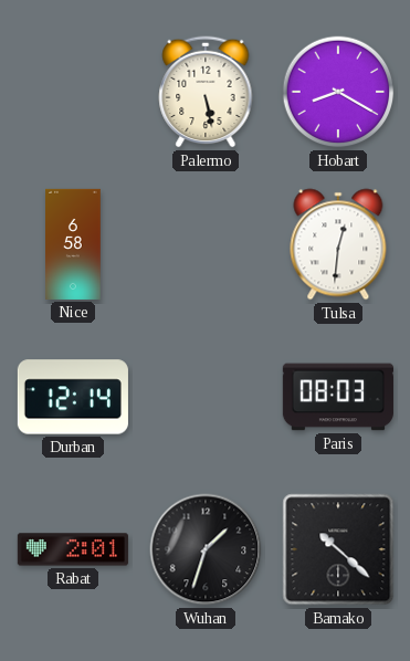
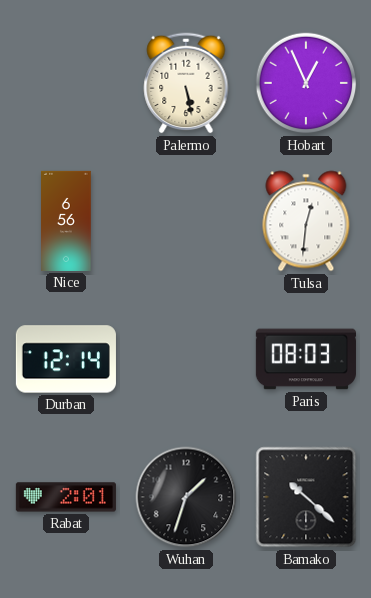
Hobart: 8:20 -> 12:56 (306, 83)
Nice: 6:58 -> 6:56 (66, 221)
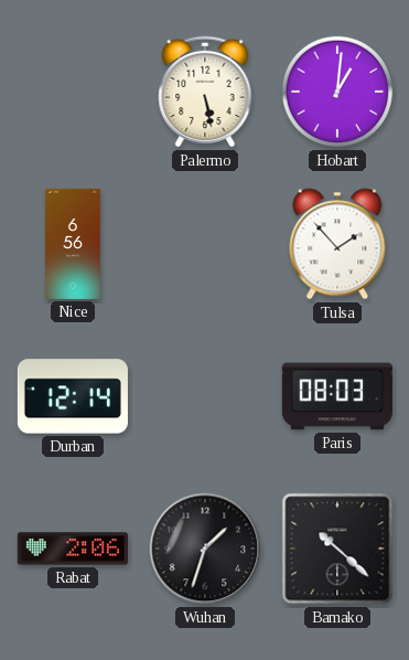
Hobart: 12:56 -> 1:01 (337, 92)
Tulsa: 12:31 -> 1:53 (337, 244)
Rabat: 2:01 -> 2:06 (73, 549)
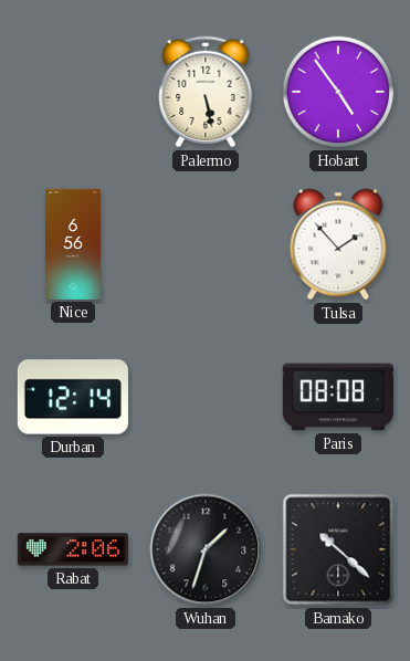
Hobart: 1:01 -> 4:54 (338, 92)
Paris: 08:03 -> 08:08 (338, 397)
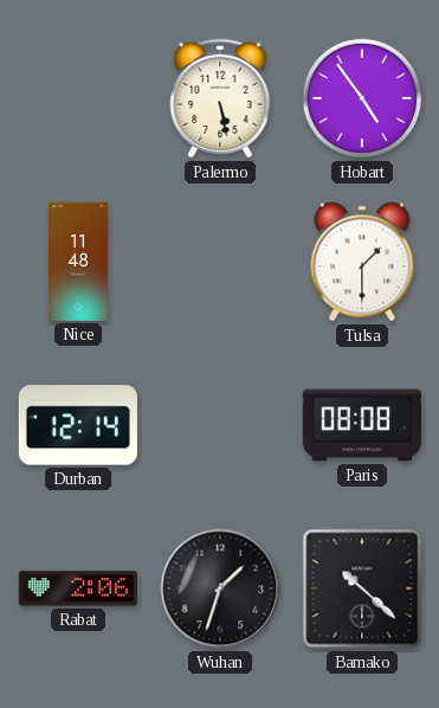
Nice: 6:56 -> 11:48 (78, 262)
Tulsa: 1:53 -> 1:30 (362, 262)
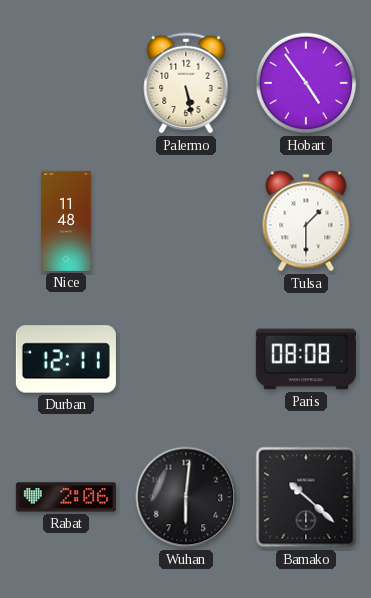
Durban: 12:14 -> 12:11 (66, 359)
Wuhan: 1:33 -> 6:01 (186, 497)
